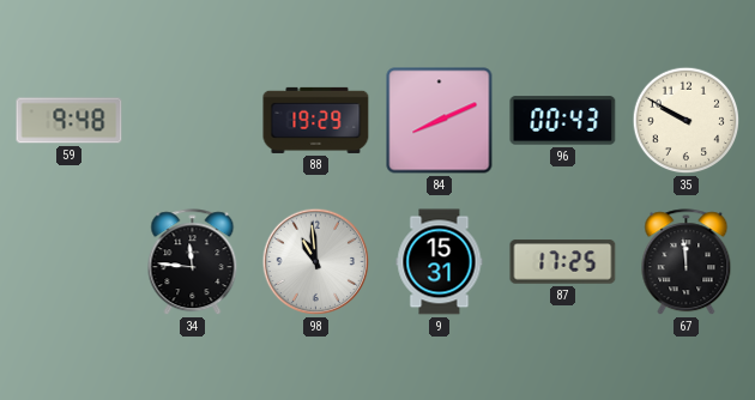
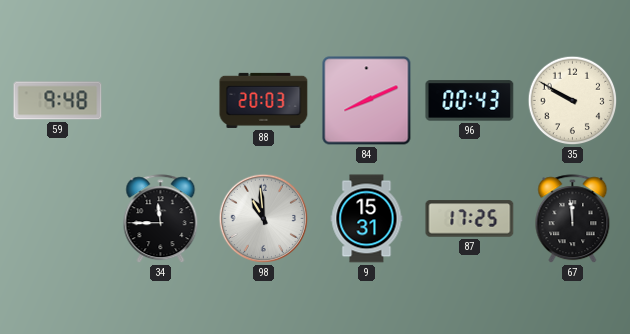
88: 19:29 -> 20:03 (264, 100)
34: 11:46 -> 11:45 (161, 219)
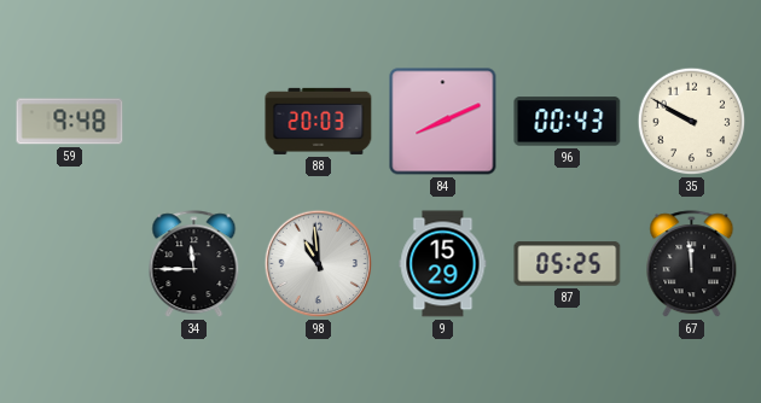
9: 15:31 -> 15:29 (443, 264)
87: 17:25 -> 05:25 (568, 264)
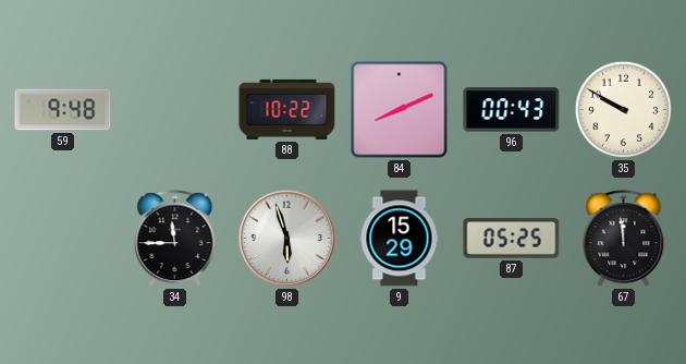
88: 20:03 -> 10:22 (287, 109)
98: 10:59 -> 5:57 (287, 239)
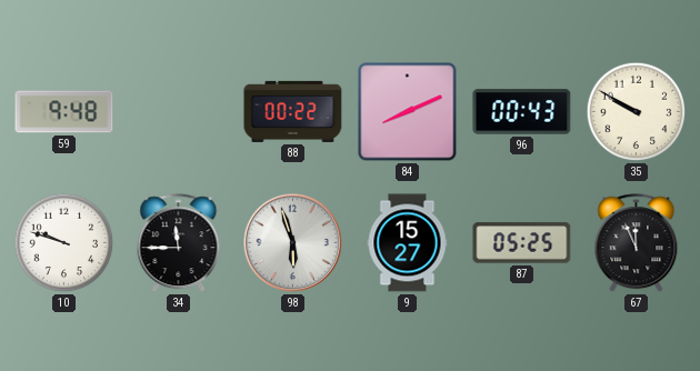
88: 10:22 -> 00:22 (293, 111)
10: none -> 9:48 (64, 243)
9: 15:29 -> 15:27 (408, 243)
67: 11:59 -> 11:56 (637, 243)
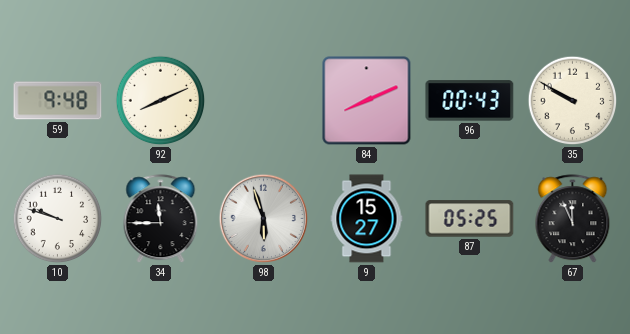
92: none -> 8:11 (161, 101)
88: 00:22 -> none (293, 111)
